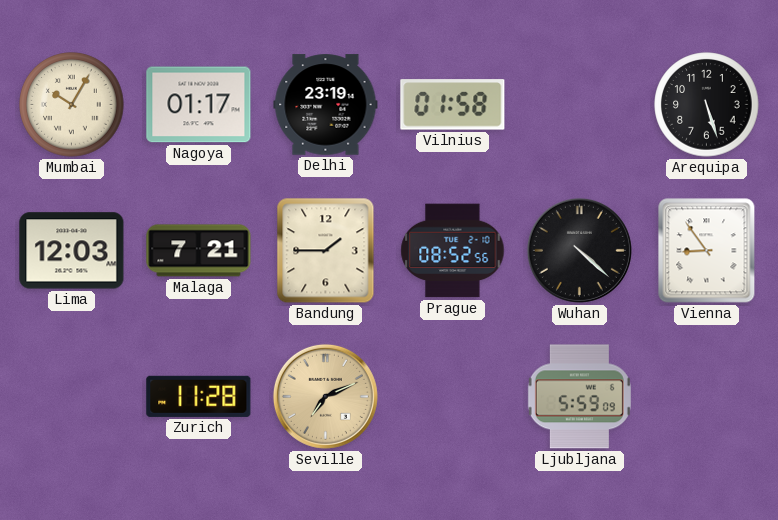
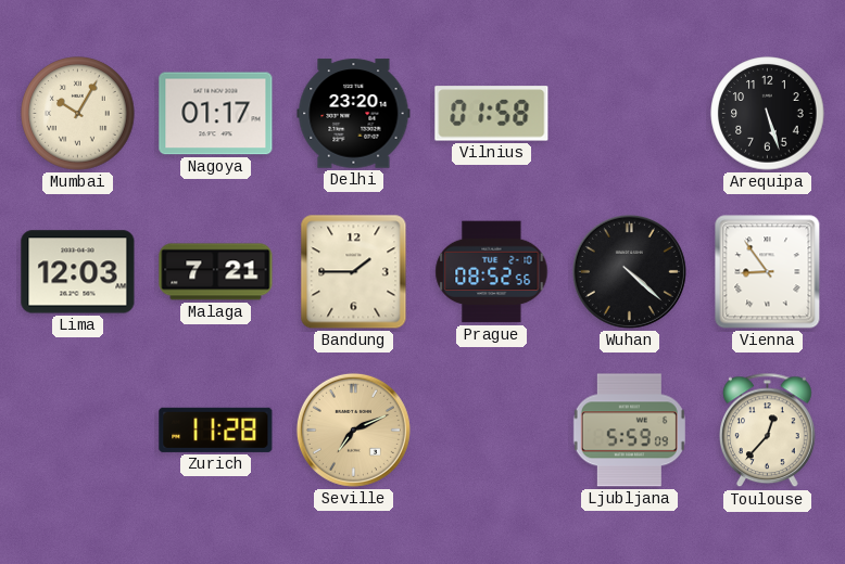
Delhi: 23:19 -> 23:20 (354, 114)
Toulouse: none -> 12:37 (768, 431)
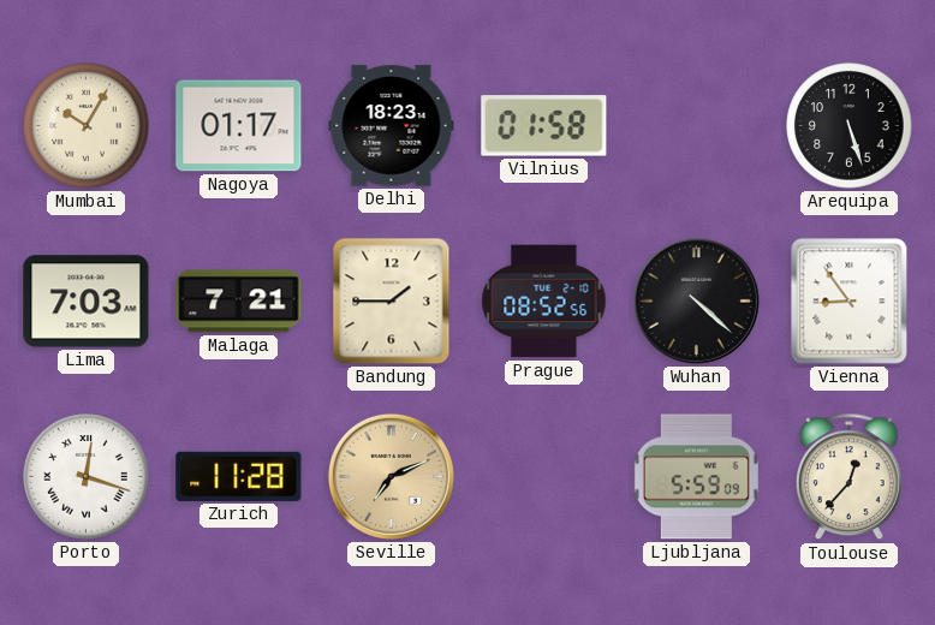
Delhi: 23:20 -> 18:23 (392, 126)
Lima: 12:03 -> 7:03 (87, 302)
Porto: none -> 12:18 (87, 477)
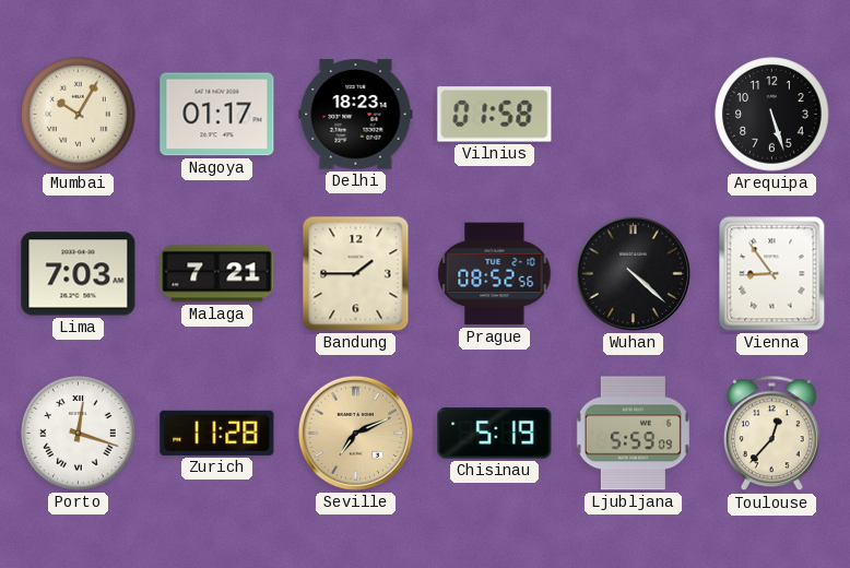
Chisinau: none -> 5:19 (495, 434)
